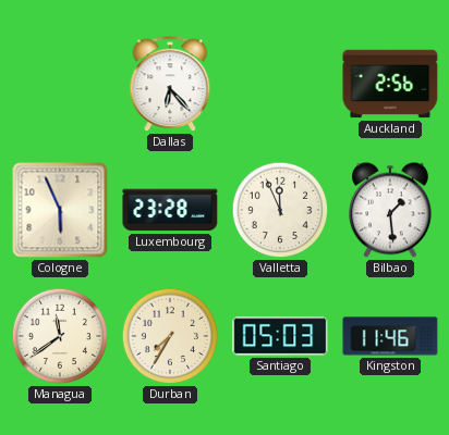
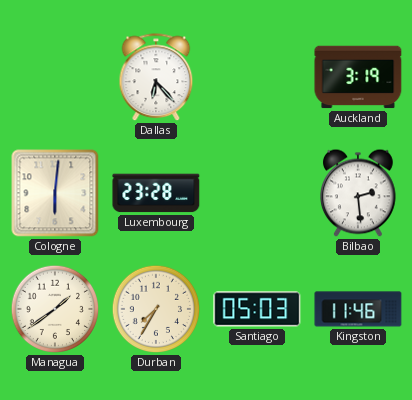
Auckland: 2:56 -> 3:19 (358, 77)
Cologne: 5:56 -> 6:01 (55, 193)
Valletta: 11:56 -> none (280, 210)
Bilbao: 1:29 -> 2:29 (359, 193)
Managua: 11:39 -> 1:39 (55, 309)
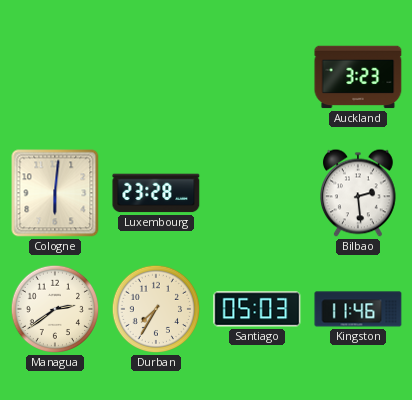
Dallas: 6:23 -> none (156, 78)
Auckland: 3:19 -> 3:23 (358, 77)
Managua: 1:39 -> 2:39 (55, 309)
